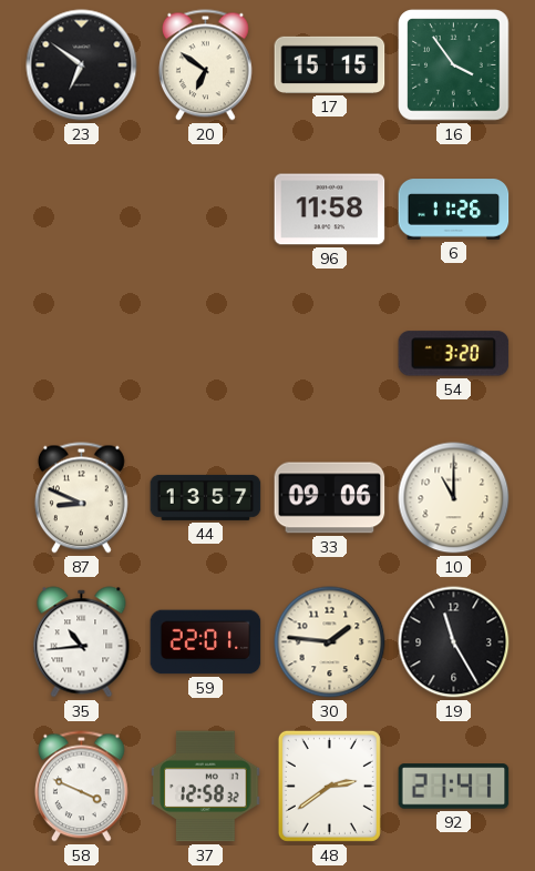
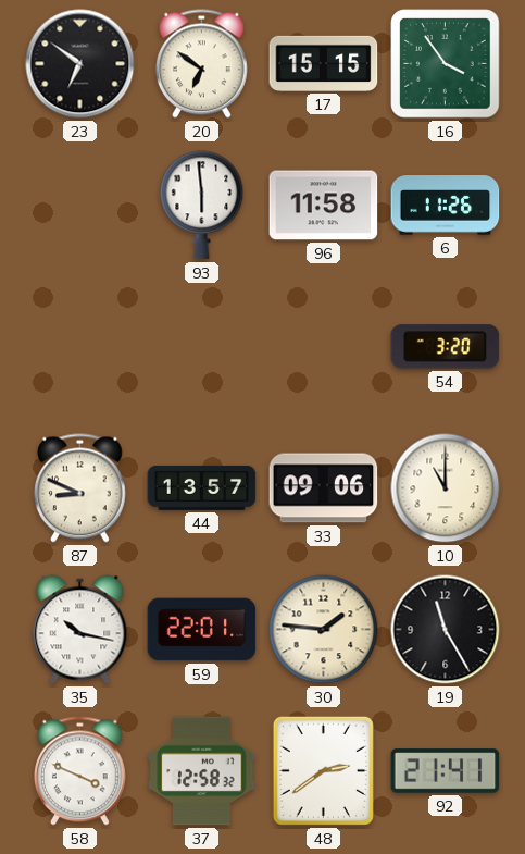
93: none -> 5:59 (202, 206)
35: 10:44 -> 10:17 (80, 630)
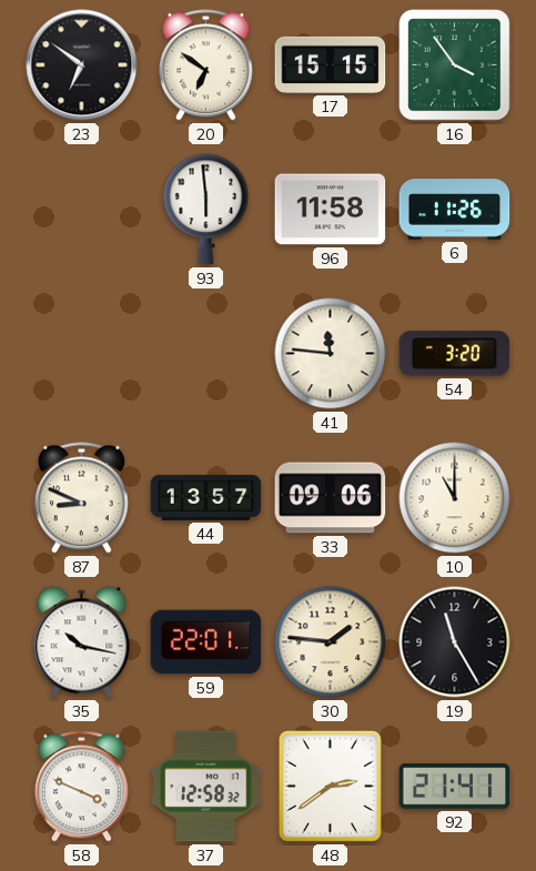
41: none -> 11:46 (331, 354)
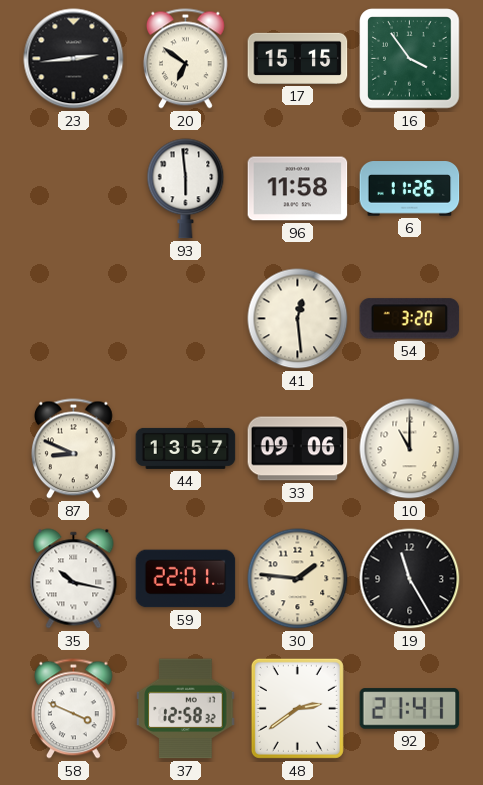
23: 6:51 -> 2:44 (74, 59)
41: 11:46 -> 12:29 (298, 319)
